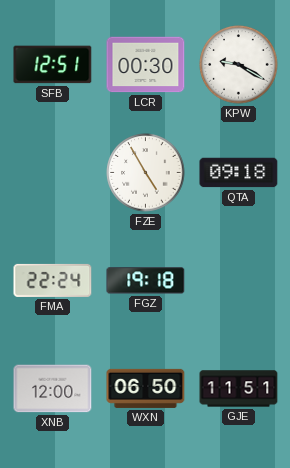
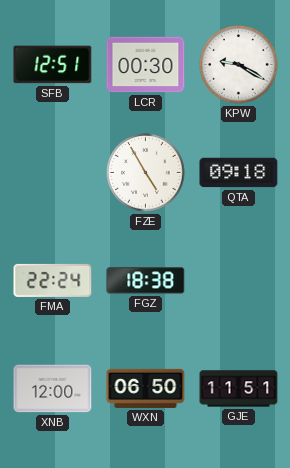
FGZ: 19:18 -> 18:38 (146, 281)
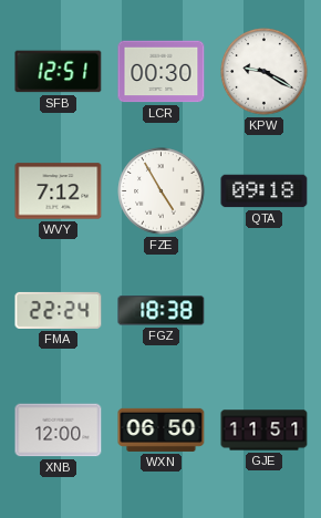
WVY: none -> 7:12 (59, 191)
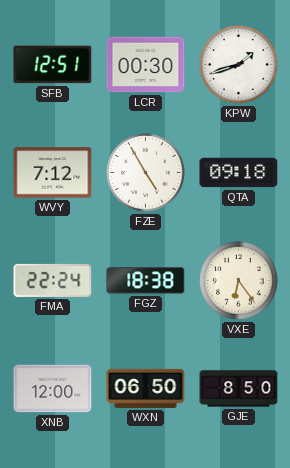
KPW: 9:20 -> 1:42 (239, 65)
VXE: none -> 6:24 (239, 281)
GJE: 11:51 -> 8:50 (239, 389)
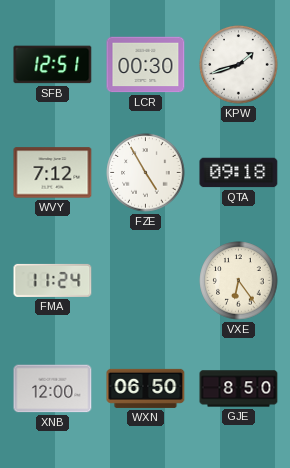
FMA: 22:24 -> 11:24 (53, 280)
FGZ: 18:38 -> none (146, 281)
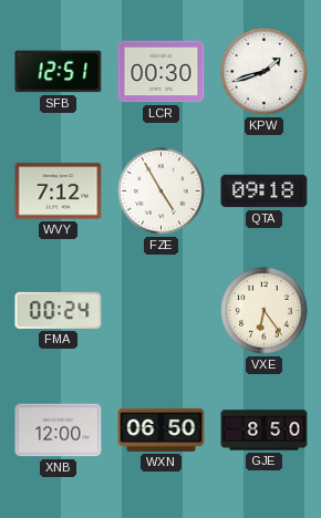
FMA: 11:24 -> 00:24 (59, 310)
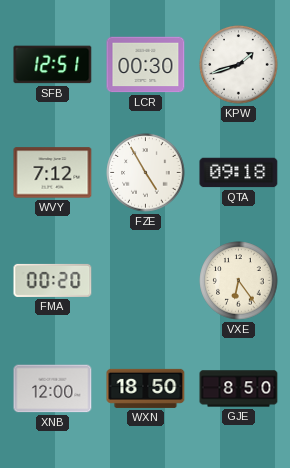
FMA: 00:24 -> 00:20 (53, 280)
WXN: 06:50 -> 18:50 (146, 388)
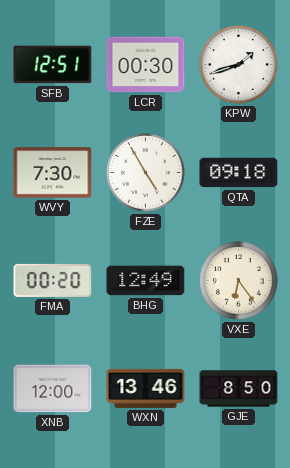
WVY: 7:12 -> 7:30 (53, 173)
BHG: none -> 12:49 (146, 281)
WXN: 18:50 -> 13:46 (146, 388)
